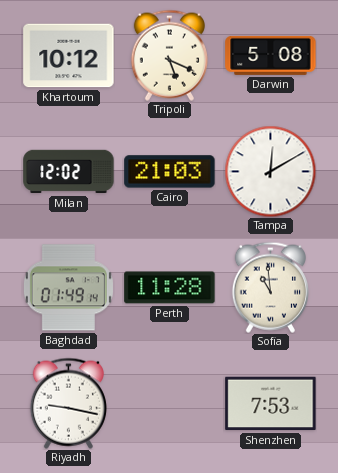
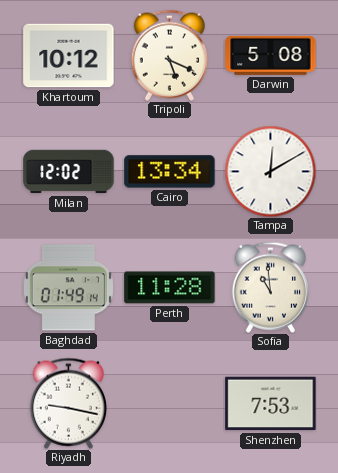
Cairo: 21:03 -> 13:34 (170, 172)
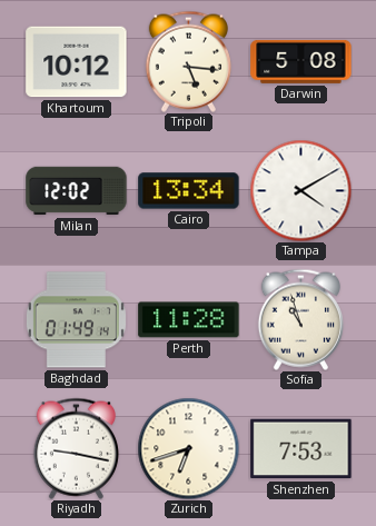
Tripoli: 5:19 -> 5:16 (188, 61)
Tampa: 12:10 -> 4:10 (300, 190)
Sofia: 10:59 -> 10:57 (300, 319)
Zurich: none -> 6:42 (188, 448)
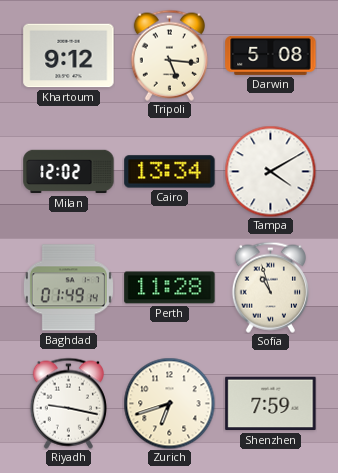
Khartoum: 10:12 -> 9:12 (69, 56)
Shenzhen: 7:53 -> 7:59 (271, 404)
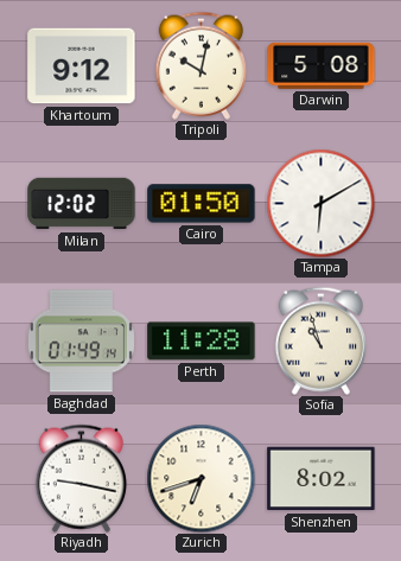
Tripoli: 5:16 -> 10:02 (200, 65)
Cairo: 13:34 -> 01:50 (202, 204)
Tampa: 4:10 -> 6:10 (320, 203)
Shenzhen: 7:59 -> 8:02 (322, 479)
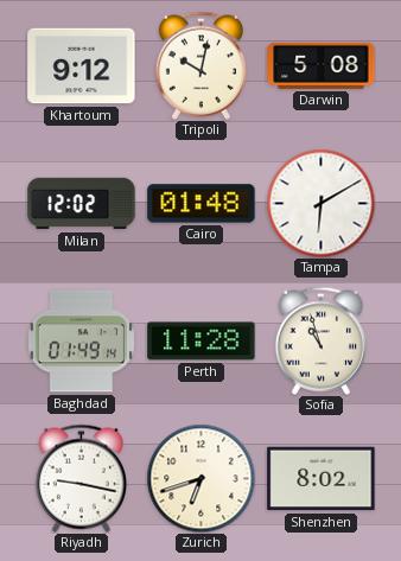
Cairo: 01:50 -> 01:48 (202, 204)
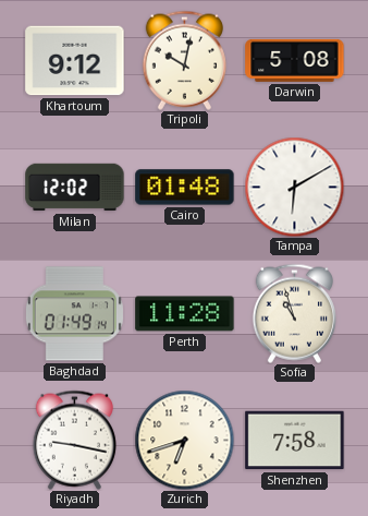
Shenzhen: 8:02 -> 7:58 (295, 441)
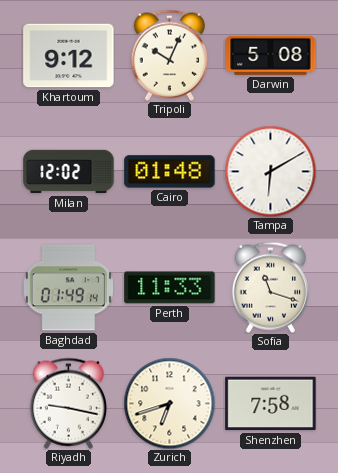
Tripoli: 10:02 -> 10:04 (169, 55)
Perth: 11:28 -> 11:33 (170, 288)
Sofia: 10:57 -> 11:18 (270, 287)
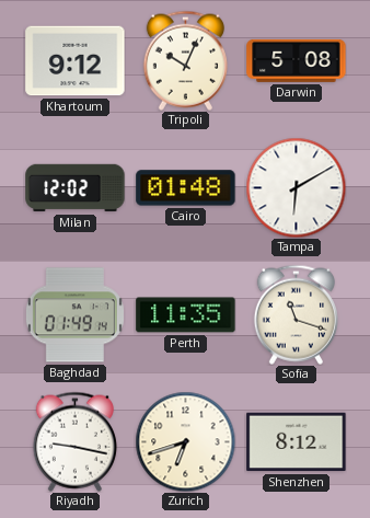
Perth: 11:33 -> 11:35 (186, 315)
Shenzhen: 7:58 -> 8:12 (297, 442)
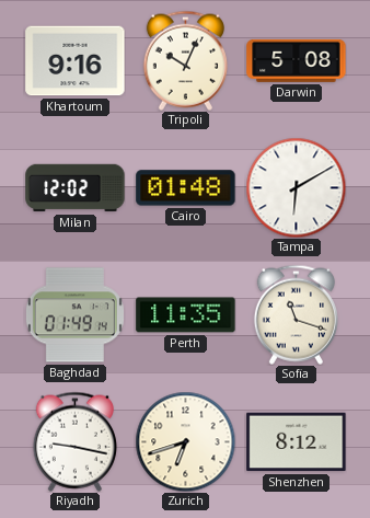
Khartoum: 9:12 -> 9:16 (76, 61)
